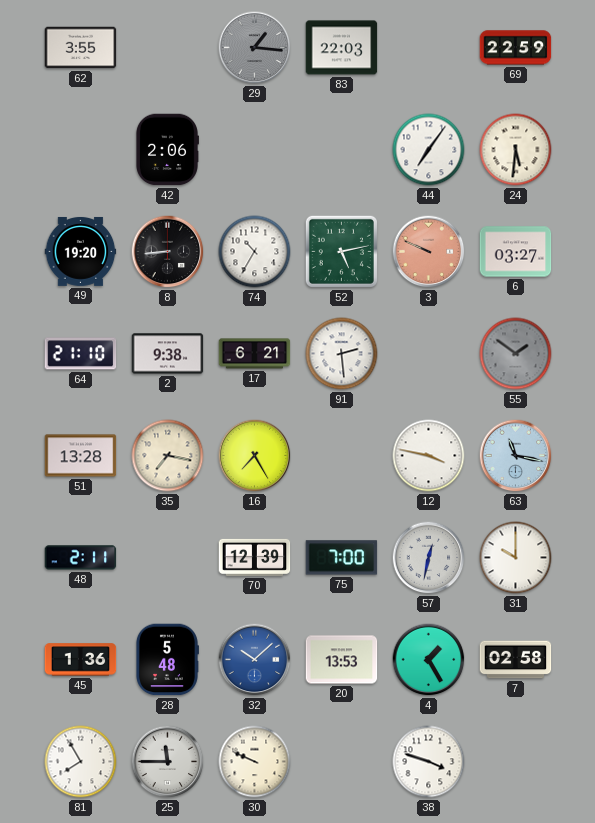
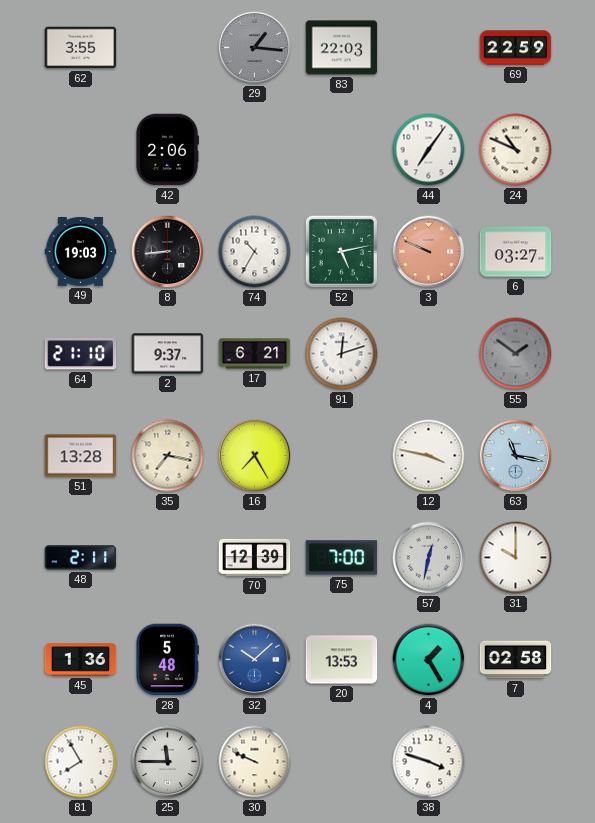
24: 5:31 -> 10:49 (516, 150)
49: 19:20 -> 19:03 (81, 251)
2: 9:38 -> 9:37 (168, 354)
91: 2:29 -> 12:12 (342, 354)
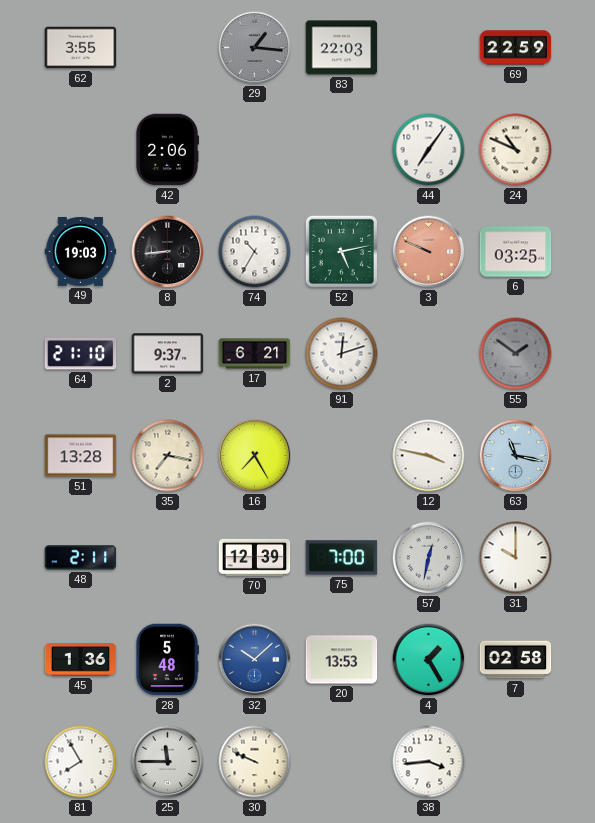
6: 03:27 -> 03:25 (516, 252)
38: 3:48 -> 3:44 (429, 762)
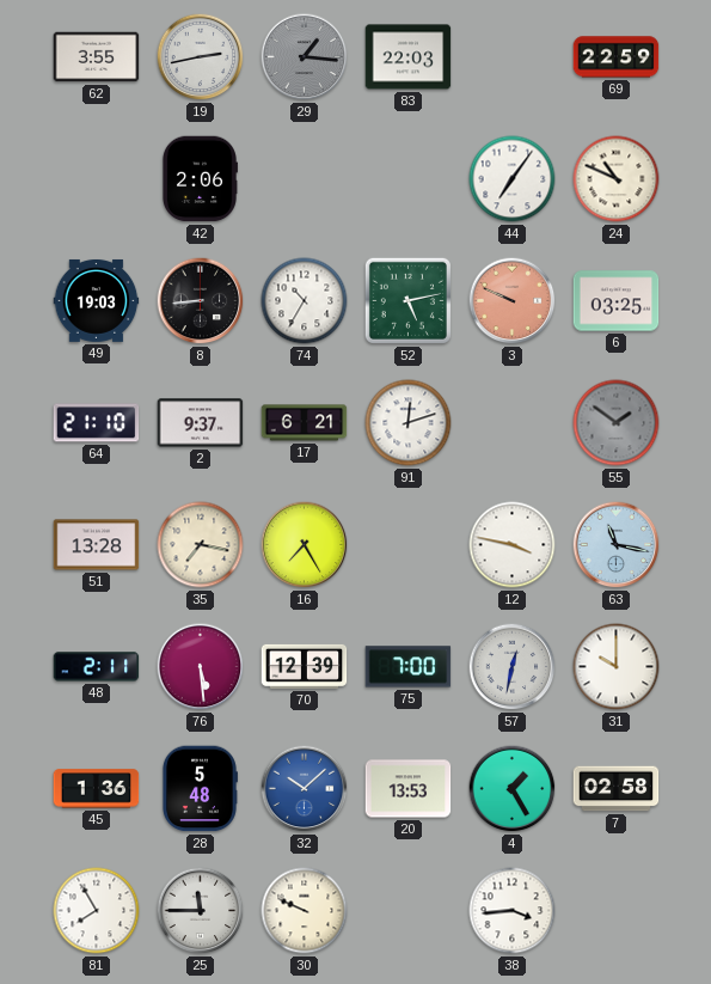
19: none -> 2:43 (201, 57)
76: none -> 5:29 (201, 667)
